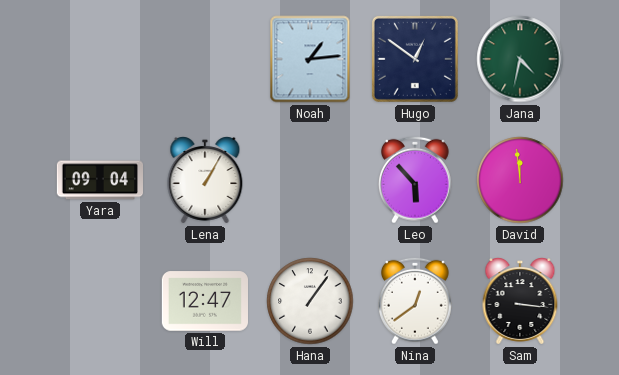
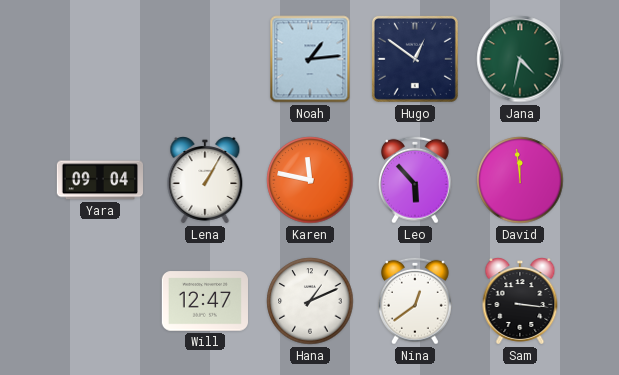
Karen: none -> 11:47 (310, 180)
Hana: 1:06 -> 1:11 (310, 301)
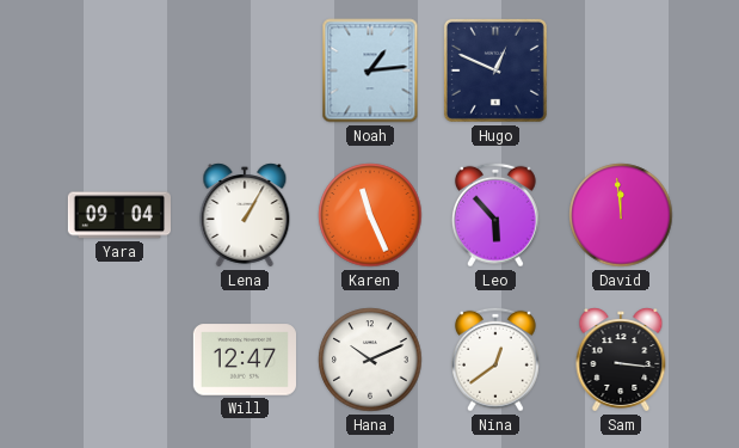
Hugo: 12:51 -> 12:49 (495, 70)
Jana: 4:32 -> none (520, 59)
Karen: 11:47 -> 11:26 (370, 215)
Hana: 1:11 -> 10:11 (370, 360)
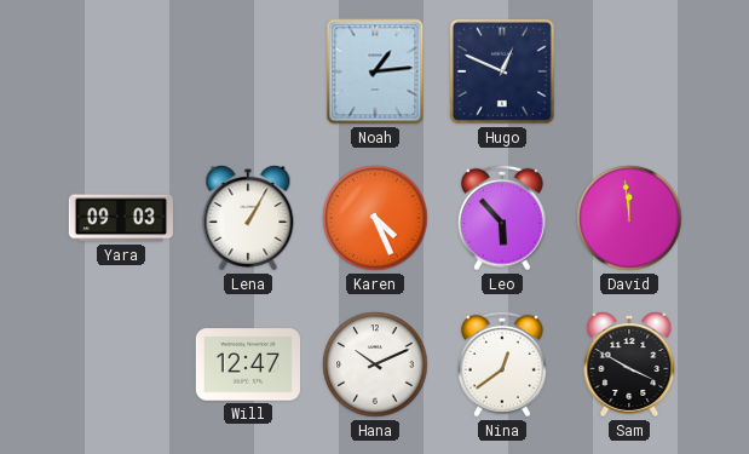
Yara: 09:04 -> 09:03 (120, 218)
Karen: 11:26 -> 4:26 (375, 218)
Sam: 3:16 -> 3:50 (629, 364)
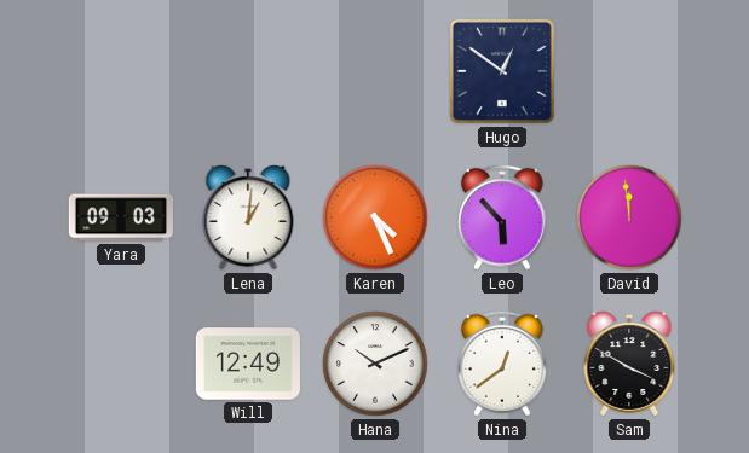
Noah: 1:14 -> none (375, 71)
Hugo: 12:49 -> 12:51 (502, 71)
Lena: 1:05 -> 1:01 (248, 217)
Will: 12:47 -> 12:49 (247, 364)
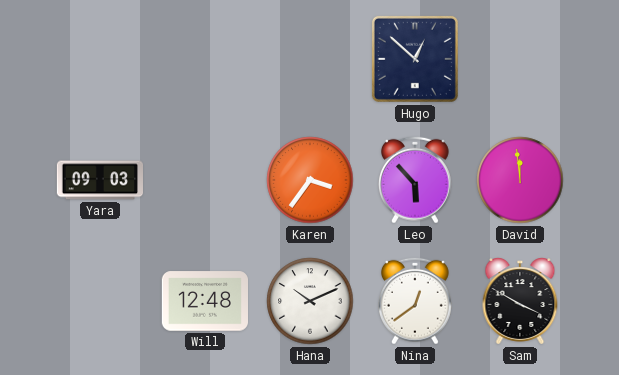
Hugo: 12:51 -> 12:52 (415, 59)
Lena: 1:01 -> none (248, 217)
Karen: 4:26 -> 3:36 (310, 180)
Will: 12:49 -> 12:48 (204, 301)
